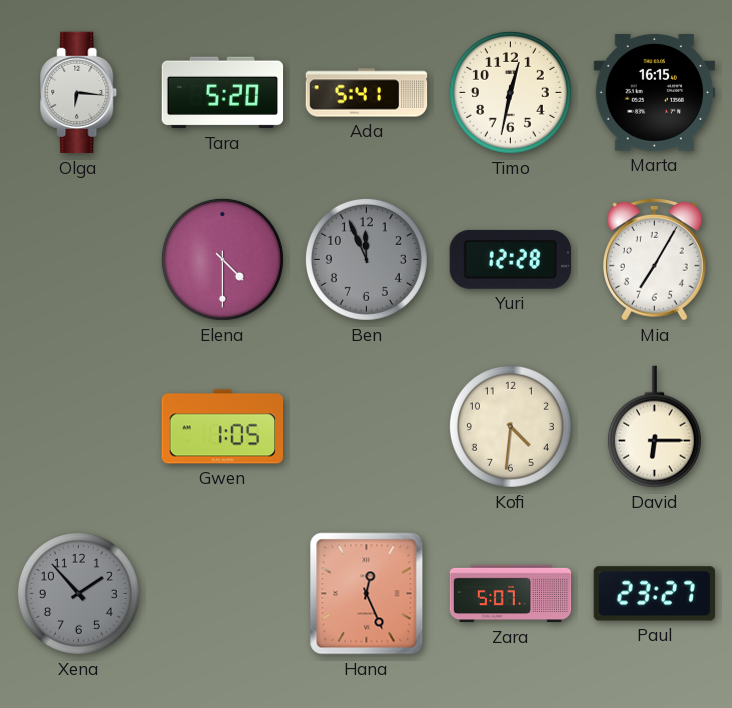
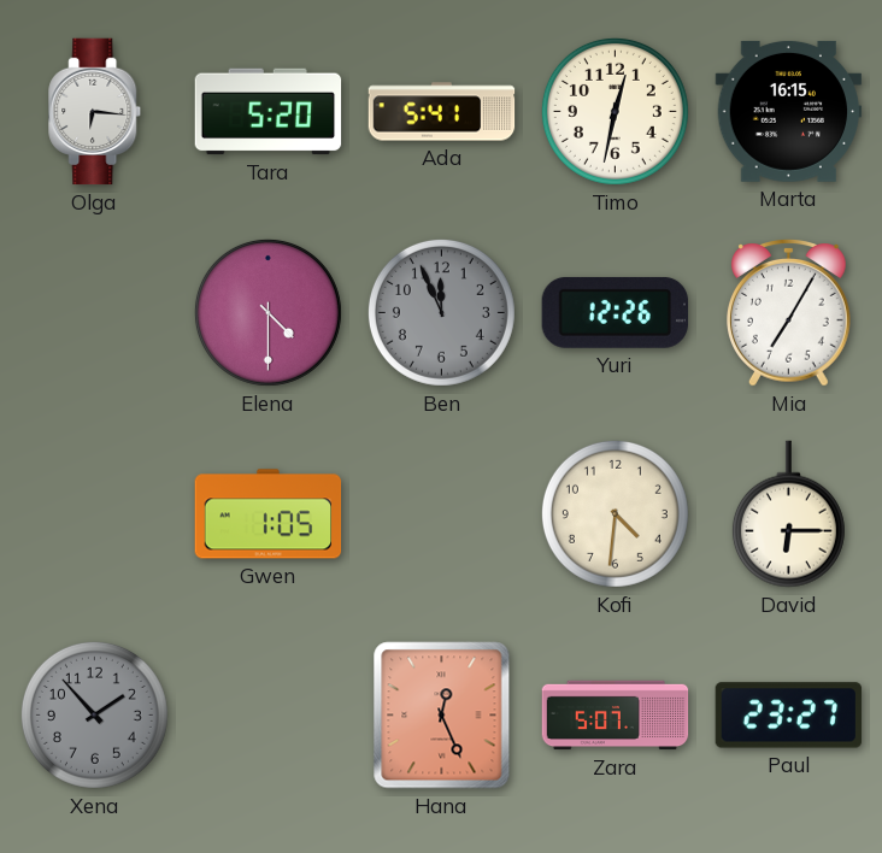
Yuri: 12:28 -> 12:26 (615, 312)
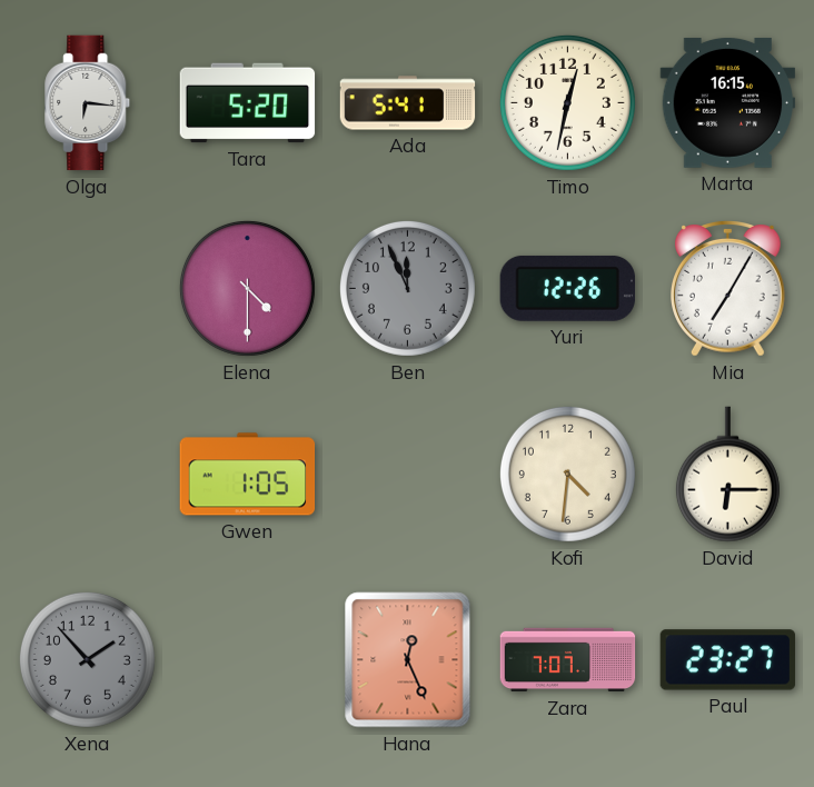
Zara: 5:07 -> 7:07 (568, 660)
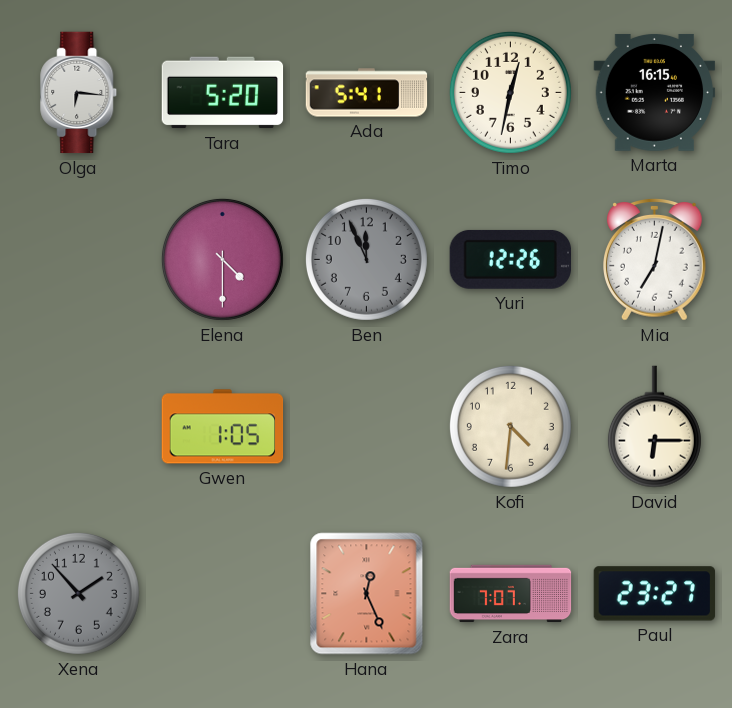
Mia: 7:05 -> 7:02 (655, 260)
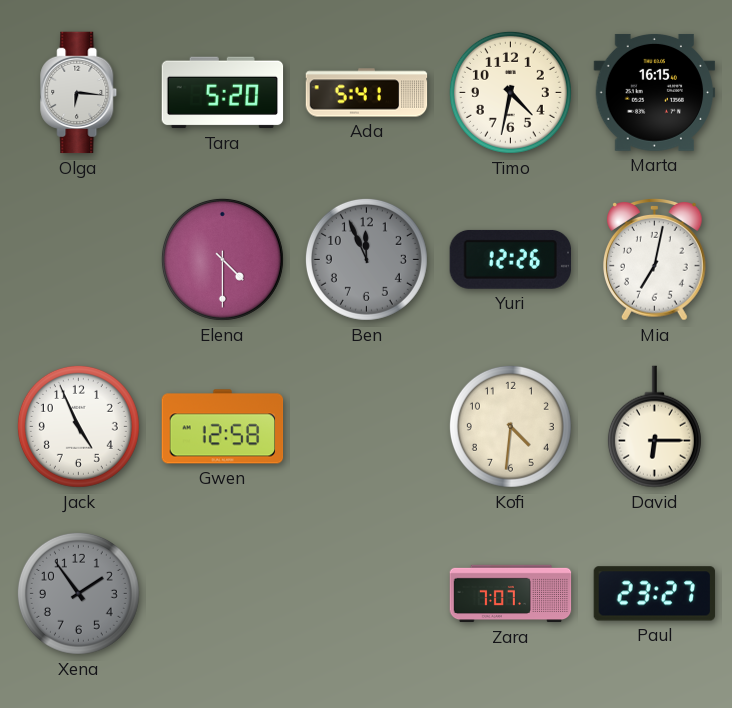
Timo: 12:32 -> 4:32 (510, 92)
Jack: none -> 4:56 (78, 426)
Gwen: 1:05 -> 12:58 (223, 427)
Xena: 1:53 -> 1:54 (78, 593)
Hana: 12:26 -> none (367, 594)
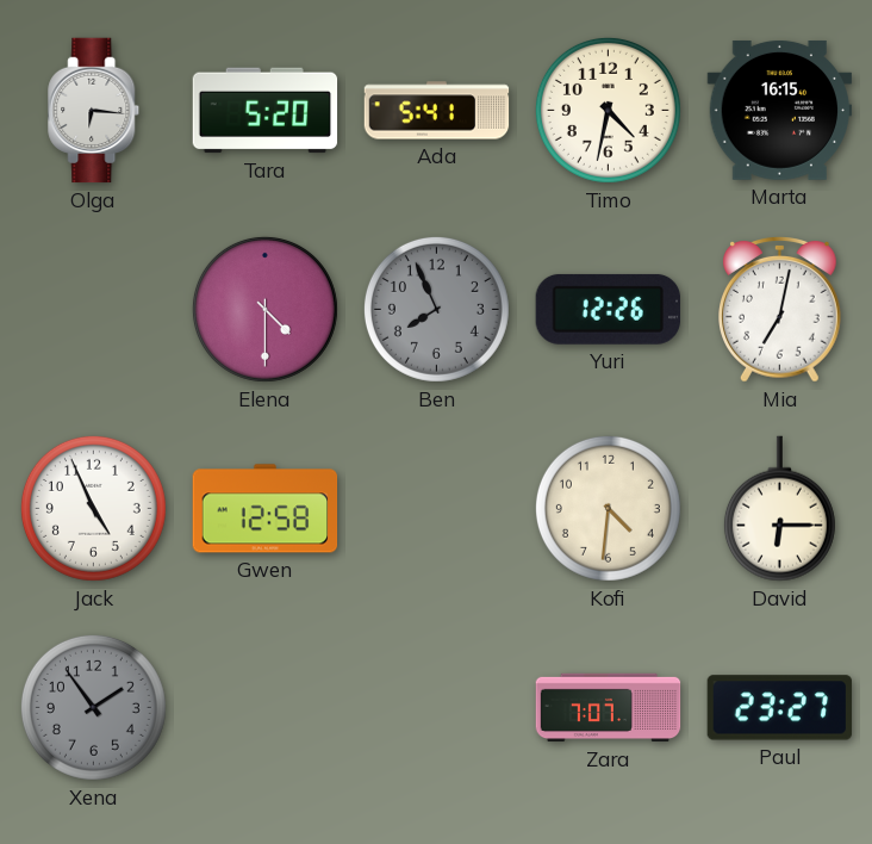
Ben: 11:56 -> 7:56 (436, 309)
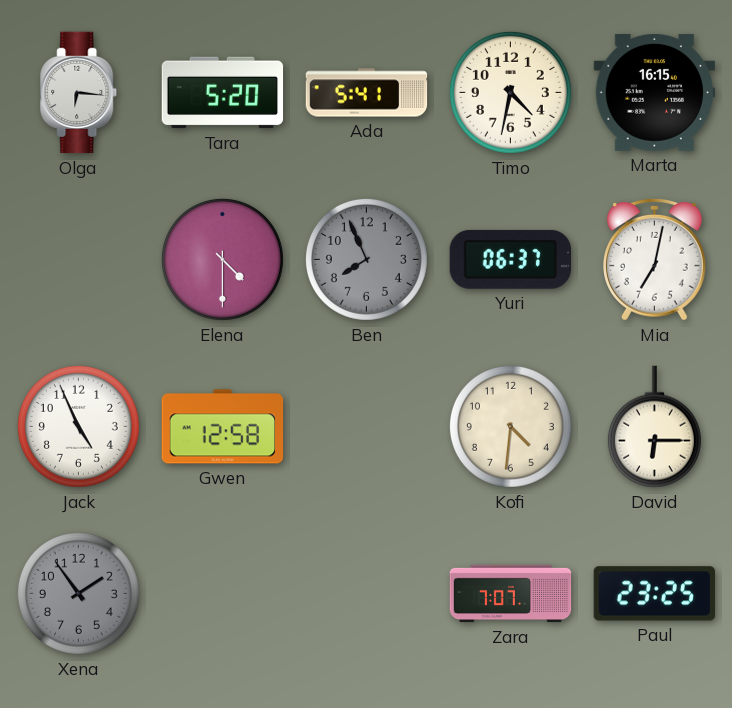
Yuri: 12:26 -> 06:37 (510, 259)
Paul: 23:27 -> 23:25 (655, 594)
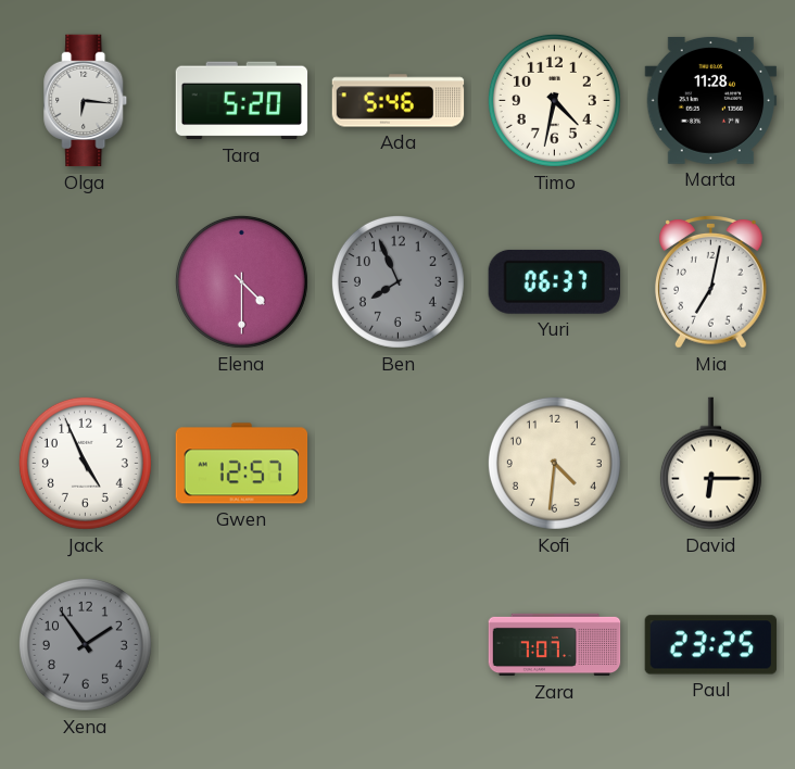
Ada: 5:41 -> 5:46 (399, 101)
Marta: 16:15 -> 11:28 (711, 100)
Gwen: 12:58 -> 12:57 (242, 464)
